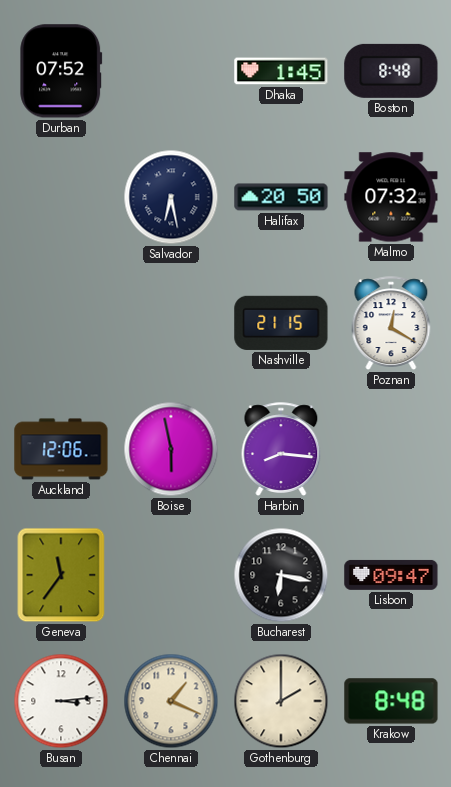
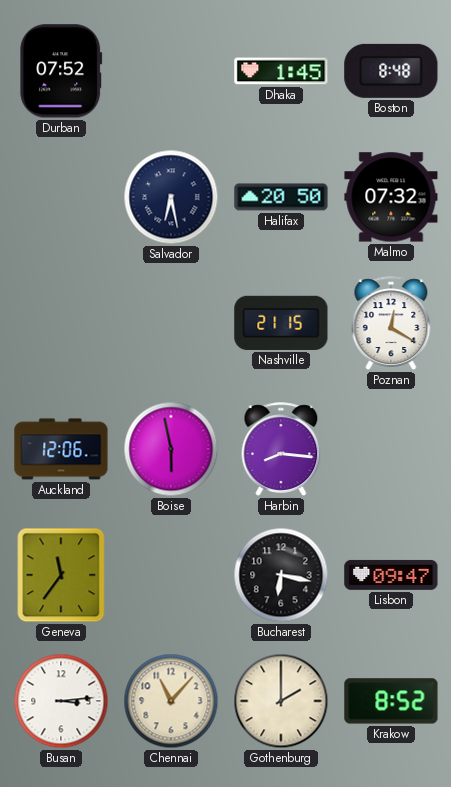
Chennai: 1:19 -> 11:07 (171, 701)
Krakow: 8:48 -> 8:52 (391, 701)
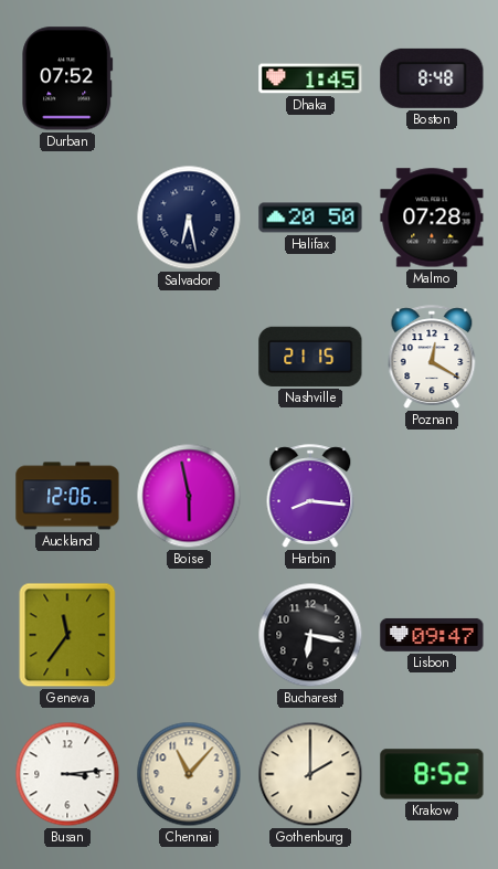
Malmo: 07:32 -> 07:28 (432, 218)
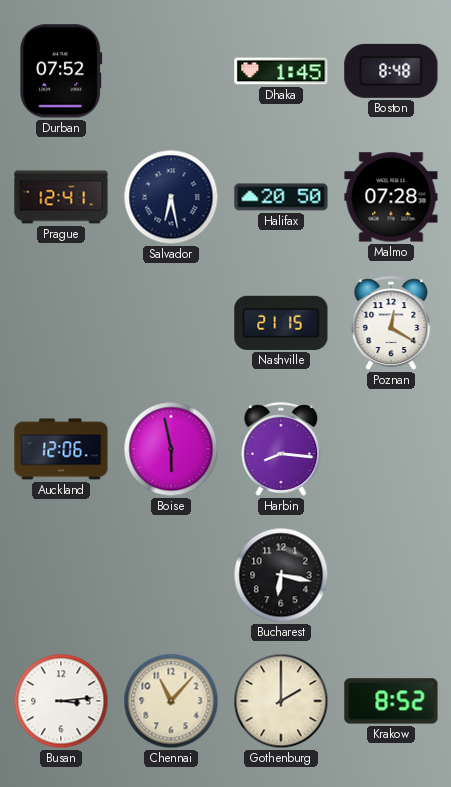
Prague: none -> 12:41 (61, 197)
Geneva: 11:36 -> none (67, 635)
Lisbon: 09:47 -> none (432, 635)
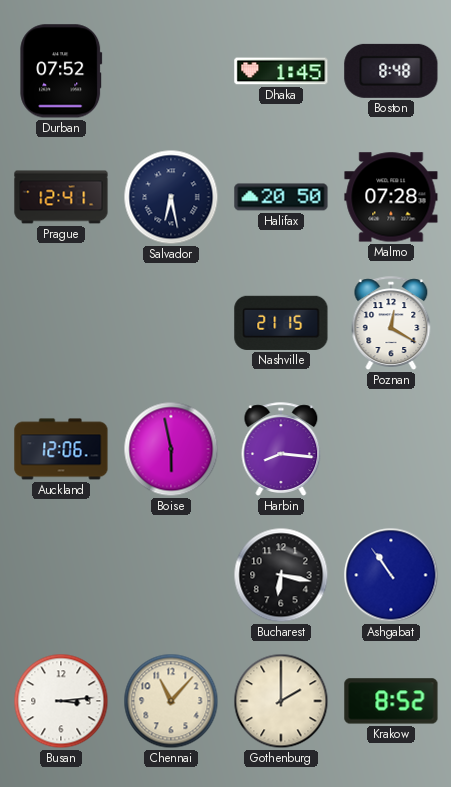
Ashgabat: none -> 10:54 (391, 575)
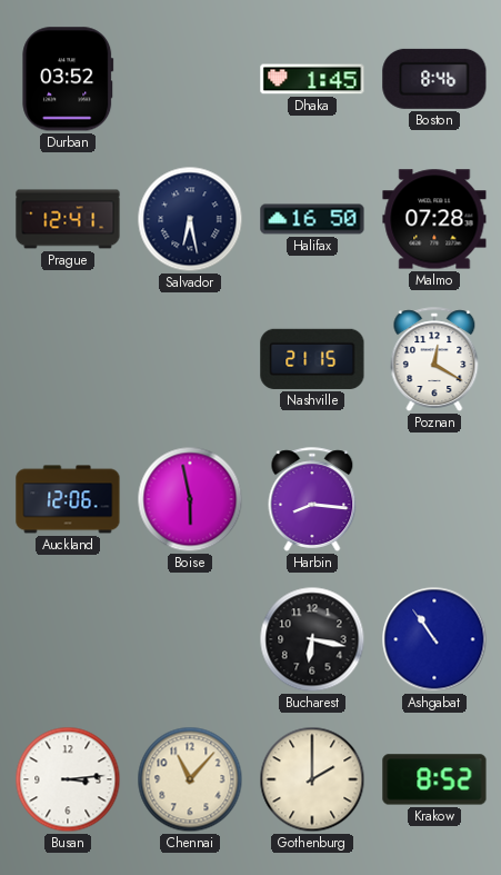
Durban: 07:52 -> 03:52 (68, 79)
Boston: 8:48 -> 8:46 (434, 79)
Halifax: 20:50 -> 16:50 (312, 219)
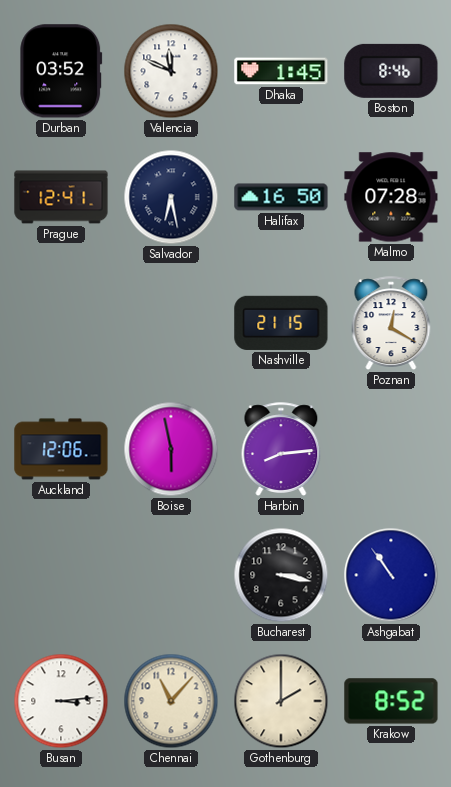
Valencia: none -> 11:49 (171, 71)
Harbin: 8:16 -> 8:14 (281, 449)
Bucharest: 6:17 -> 3:17 (281, 575)
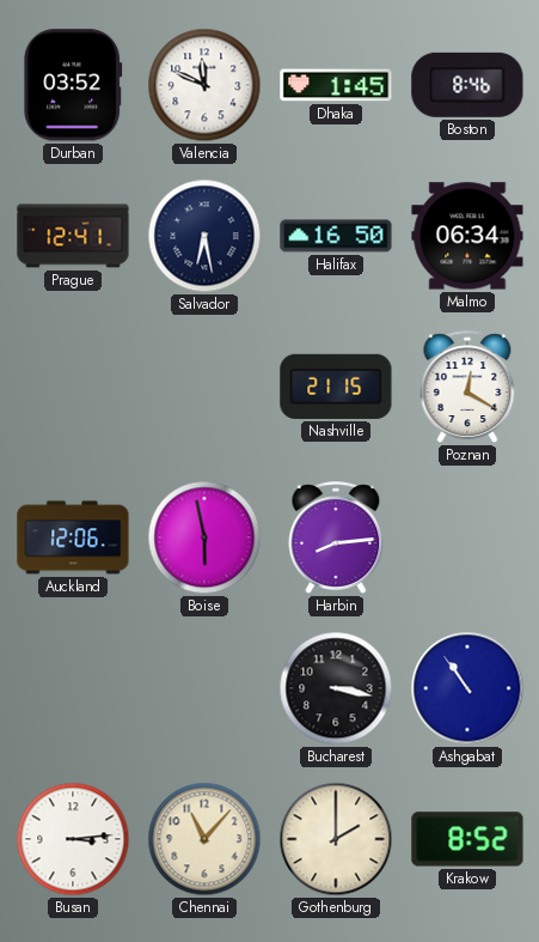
Malmo: 07:28 -> 06:34 (467, 236)
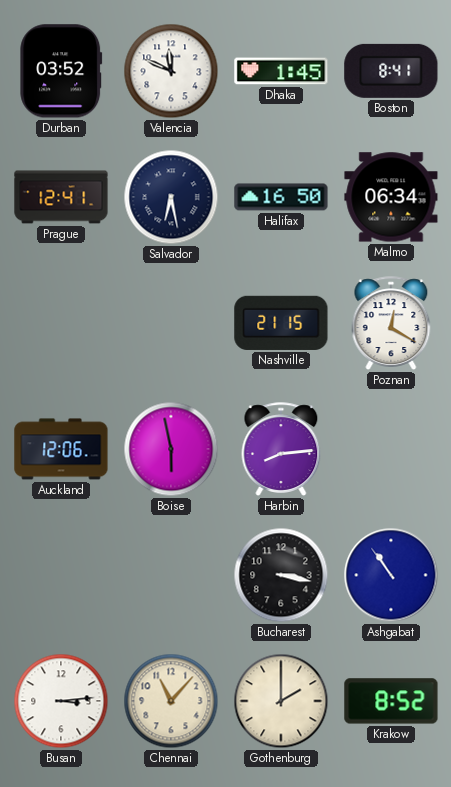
Boston: 8:46 -> 8:41 (391, 71)
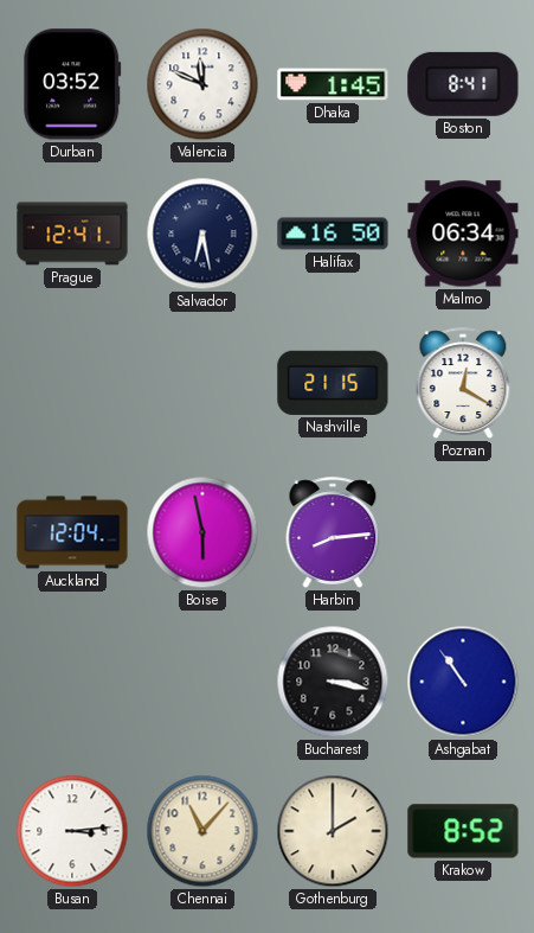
Auckland: 12:06 -> 12:04 (72, 532)
